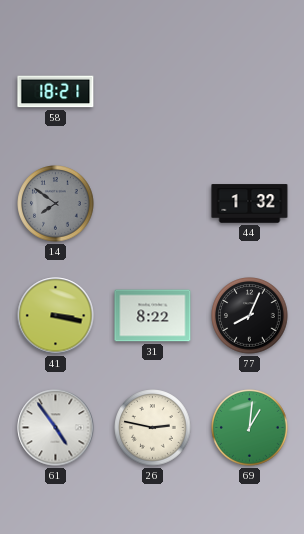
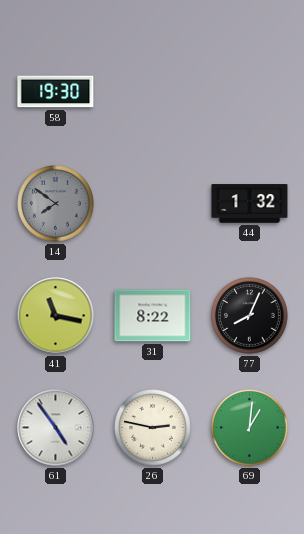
58: 18:21 -> 19:30 (56, 92)
41: 3:17 -> 11:17 (56, 316)
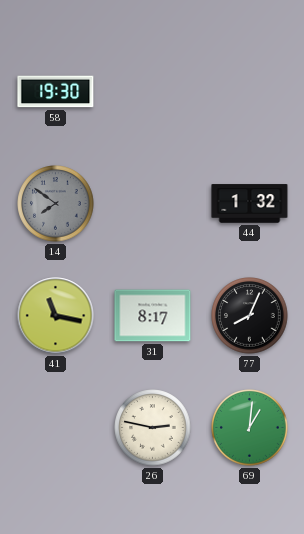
31: 8:22 -> 8:17 (153, 316)
61: 4:54 -> none (56, 428)
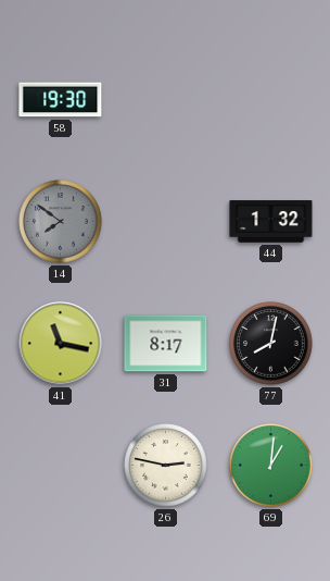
77: 8:04 -> 8:02 (271, 344)
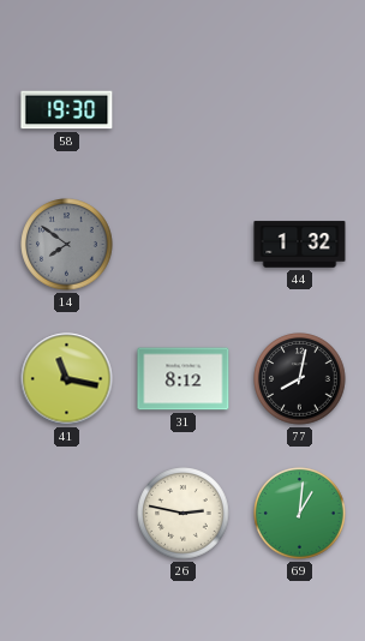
31: 8:17 -> 8:12 (184, 379)
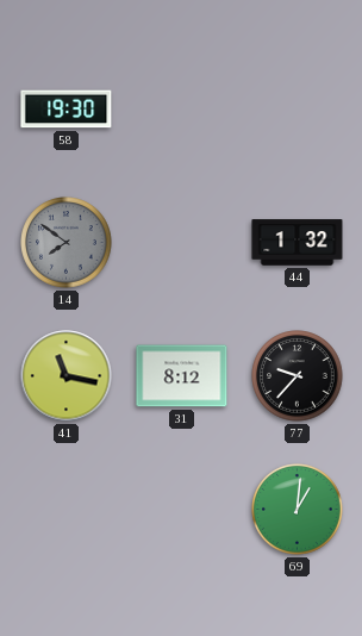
77: 8:02 -> 9:37 (298, 376)
26: 2:47 -> none (184, 514)
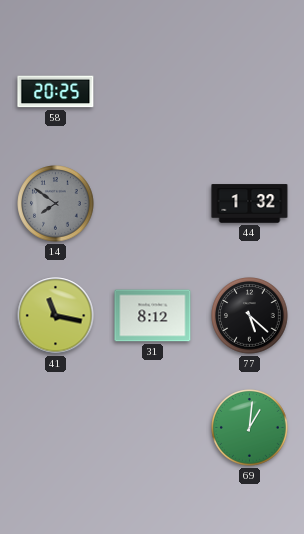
58: 19:30 -> 20:25 (56, 92)
77: 9:37 -> 5:22 (250, 316)
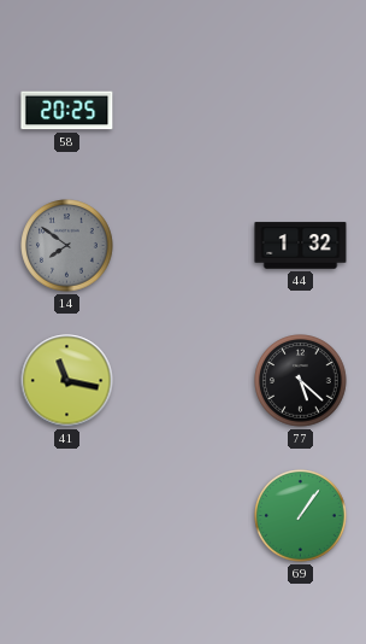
31: 8:12 -> none (153, 316)
69: 1:01 -> 1:06 (301, 516)
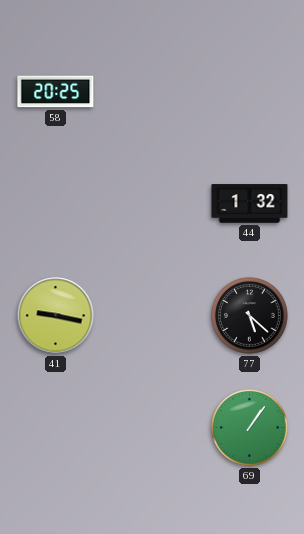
14: 7:51 -> none (67, 246)
41: 11:17 -> 9:17 (56, 316)
